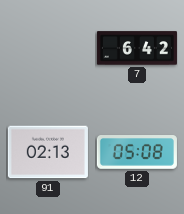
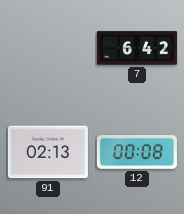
12: 05:08 -> 00:08 (137, 153)
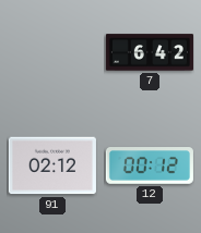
91: 02:13 -> 02:12 (52, 165)
12: 00:08 -> 00:12 (150, 167)
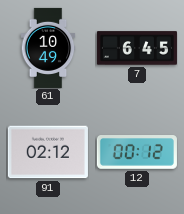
61: none -> 10:49 (48, 48)
7: 6:42 -> 6:45 (137, 48)
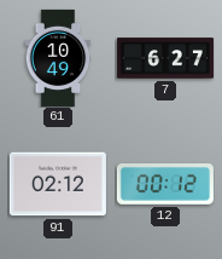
7: 6:45 -> 6:27 (165, 58)
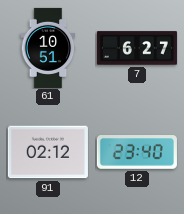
61: 10:49 -> 10:51 (48, 48)
12: 00:12 -> 23:40 (137, 153)
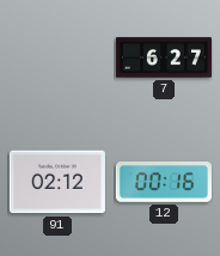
61: 10:51 -> none (48, 48)
12: 23:40 -> 00:16 (164, 183)
